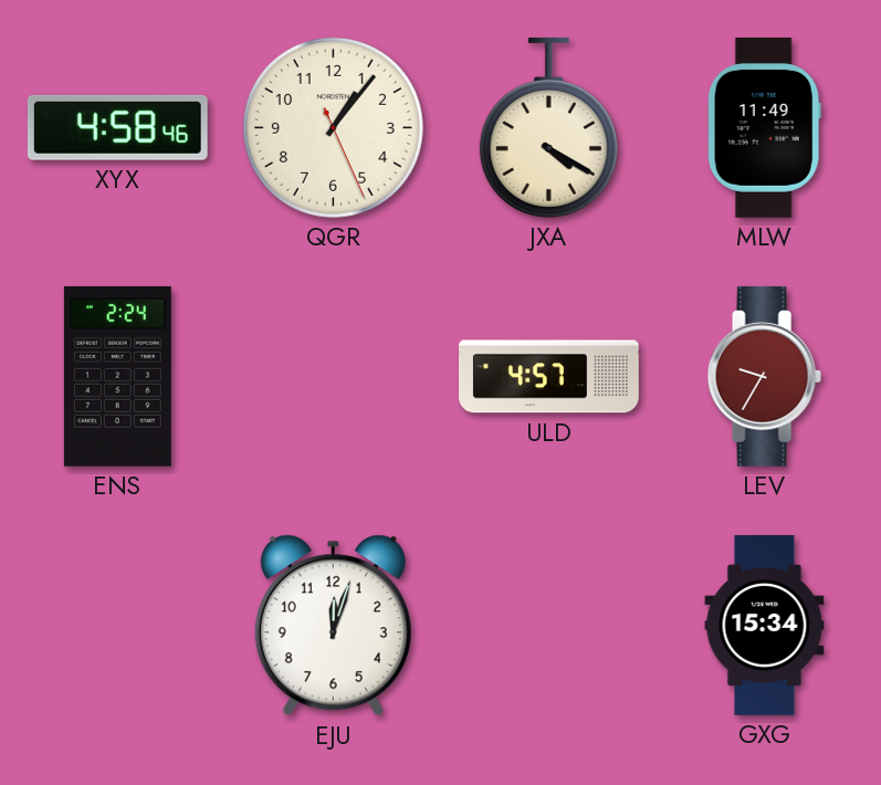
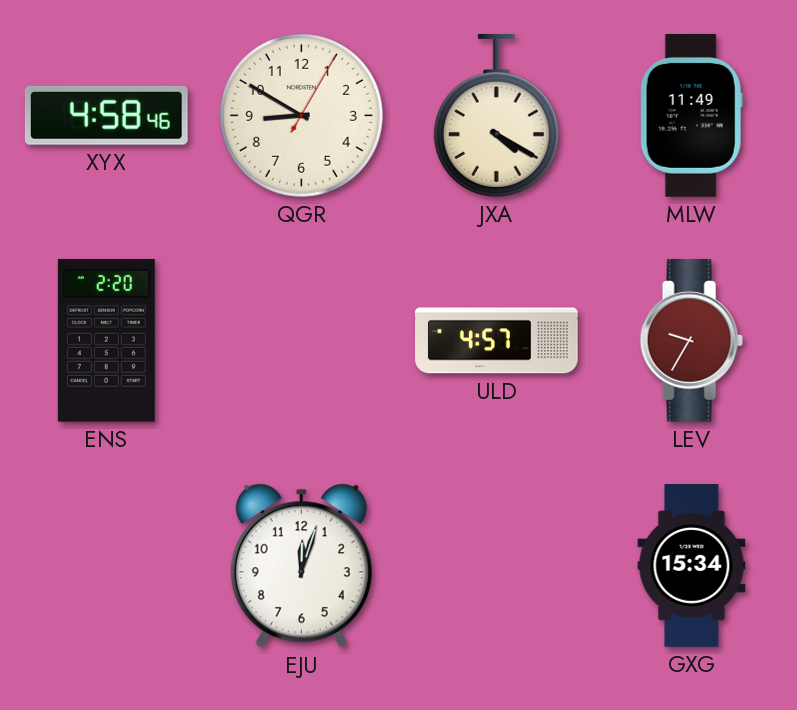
QGR: 1:06 -> 8:50 (301, 115)
ENS: 2:24 -> 2:20 (106, 340)
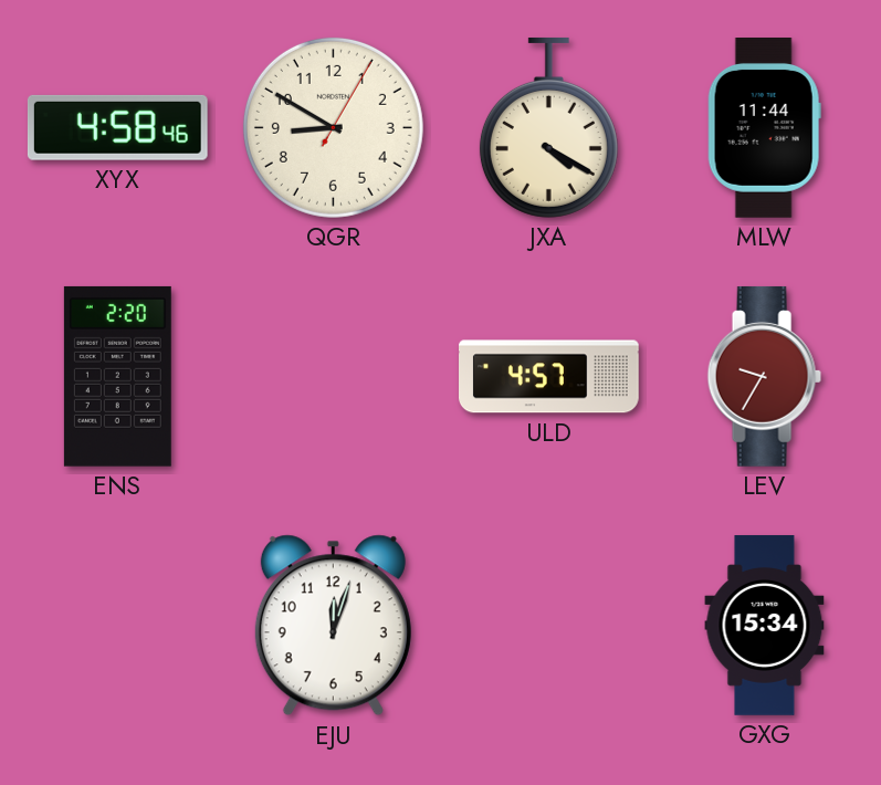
MLW: 11:49 -> 11:44 (764, 128)
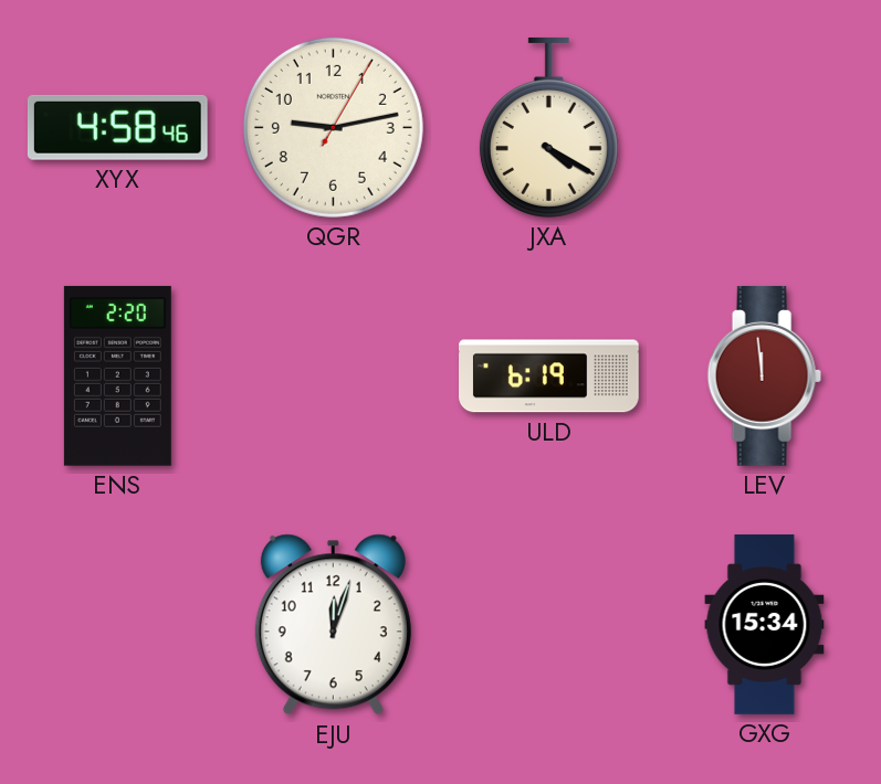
QGR: 8:50 -> 9:13 (333, 127)
MLW: 11:44 -> none (764, 128)
ULD: 4:57 -> 6:19 (549, 377)
LEV: 9:35 -> 11:59 (764, 375)
